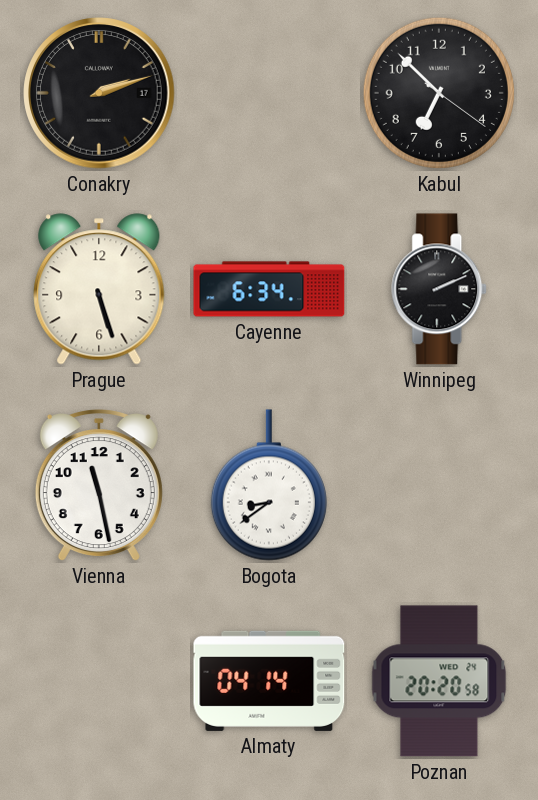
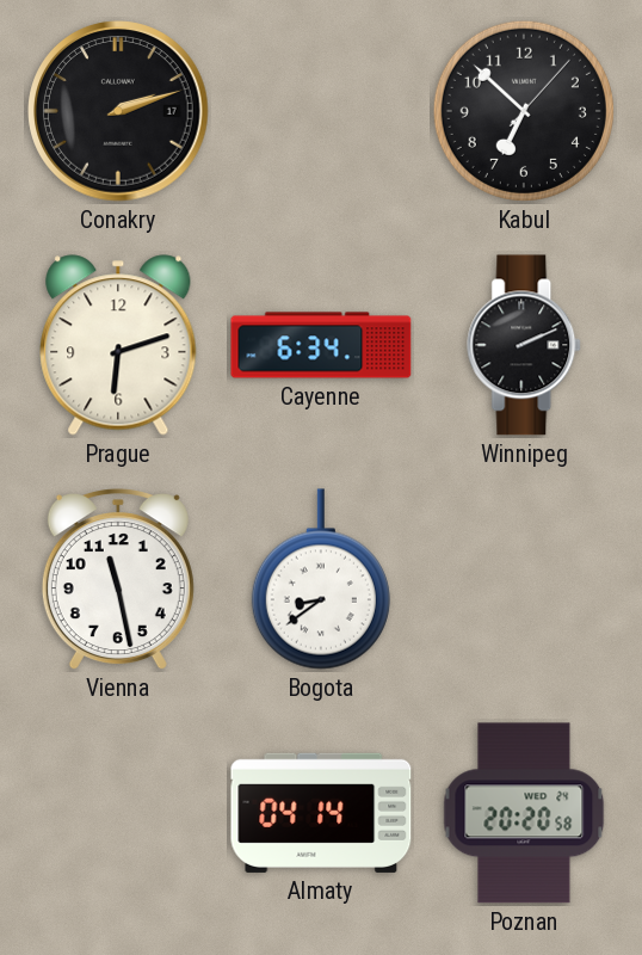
Kabul: 6:52:21 -> 6:52:07 (524, 111)
Prague: 5:27 -> 6:12 (118, 345)
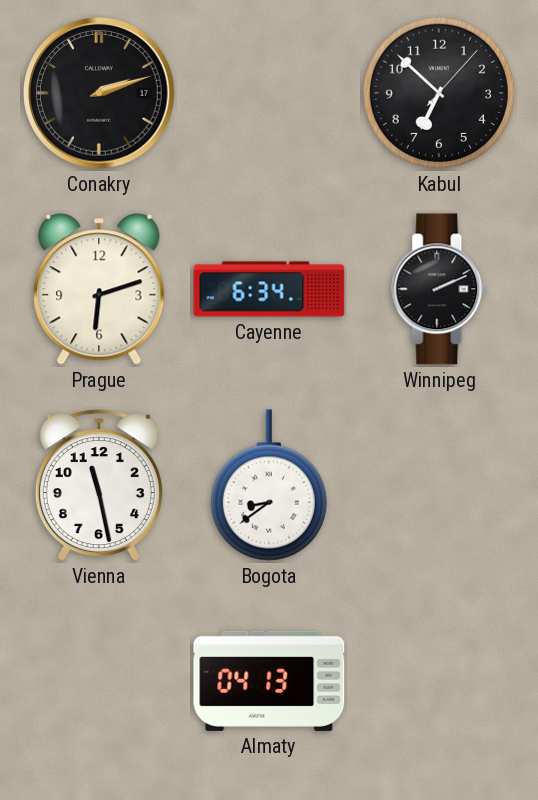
Almaty: 04:14 -> 04:13 (269, 681)
Poznan: 20:20 -> none (524, 813)
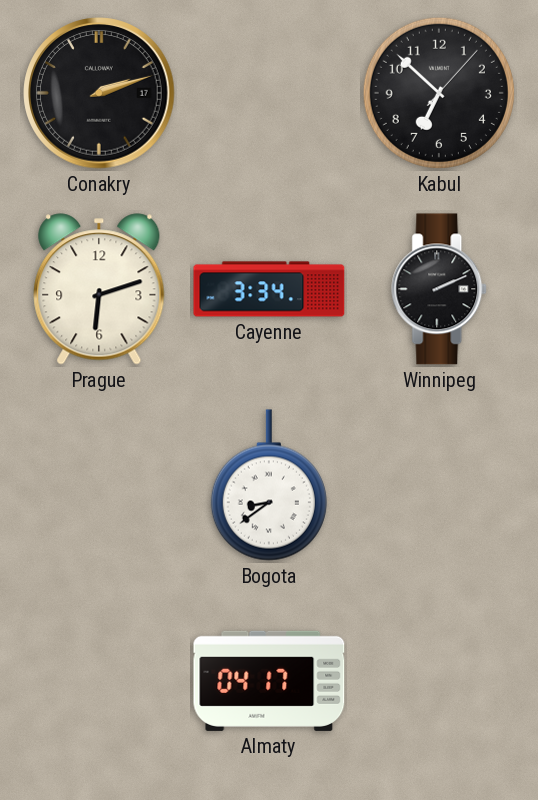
Cayenne: 6:34 -> 3:34 (269, 289)
Vienna: 11:28 -> none (99, 486)
Almaty: 04:13 -> 04:17 (269, 681)
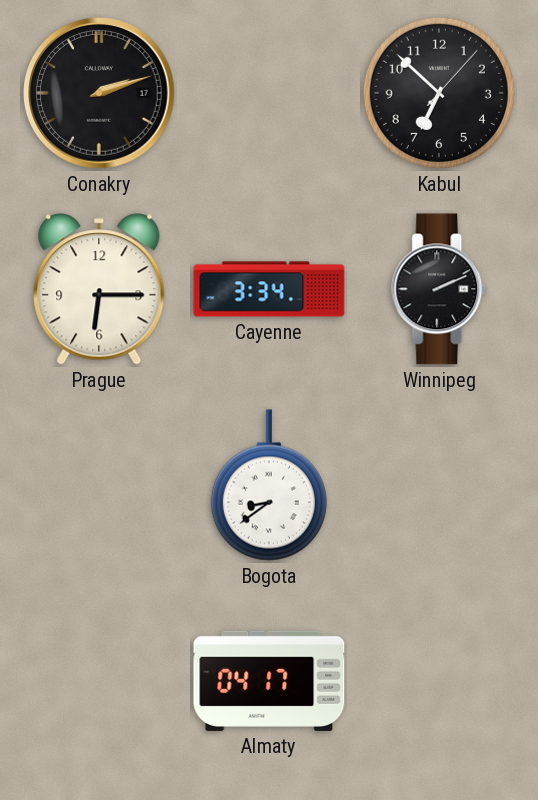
Prague: 6:12 -> 6:15 (99, 289)
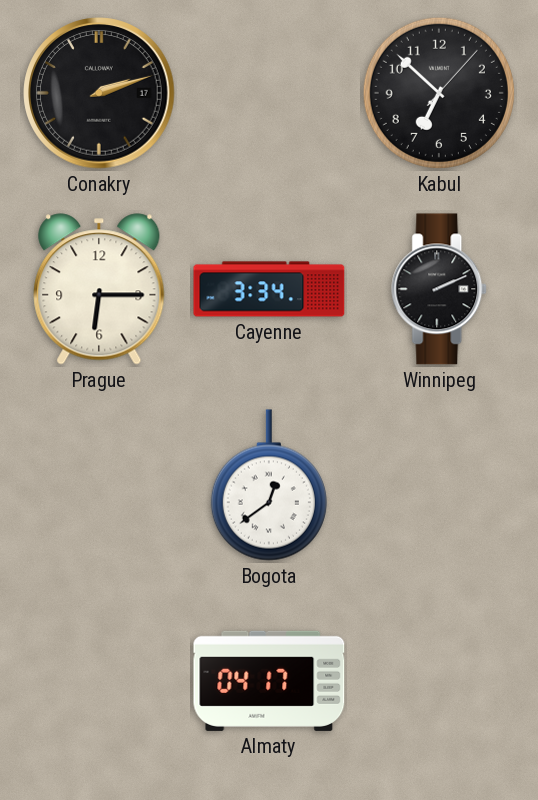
Bogota: 8:39 -> 12:39 (269, 485)
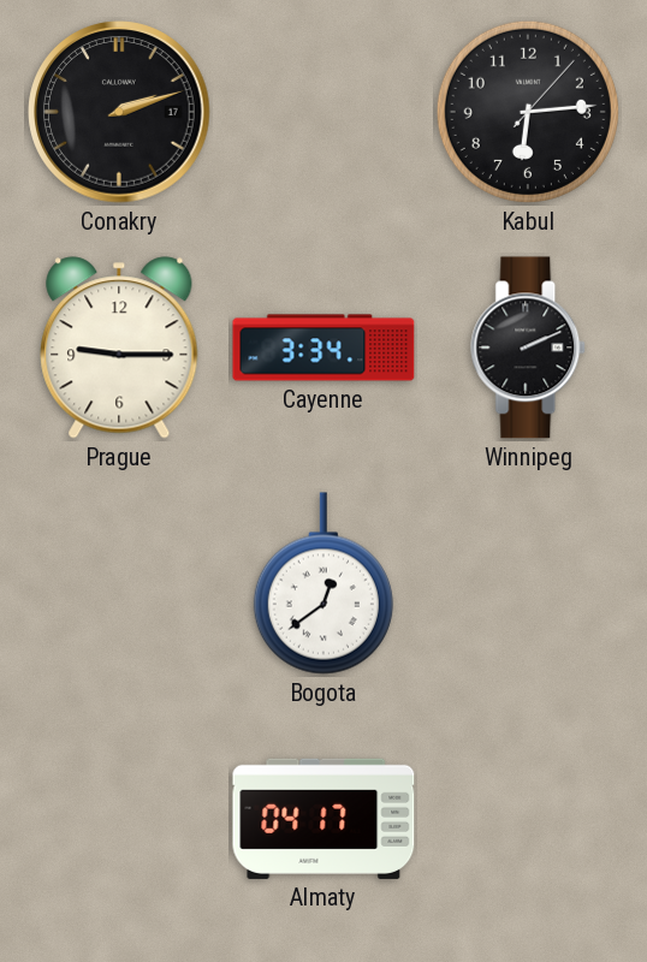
Kabul: 6:52 -> 6:14 (528, 112)
Prague: 6:15 -> 9:15 (119, 348)
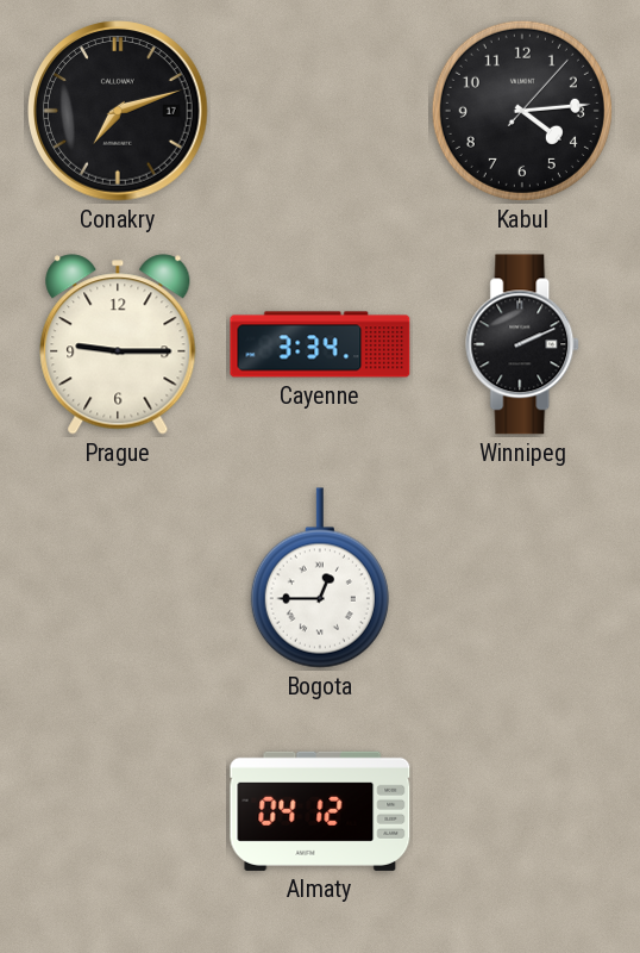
Conakry: 2:12 -> 7:12 (118, 111)
Kabul: 6:14 -> 4:14 (522, 111)
Bogota: 12:39 -> 12:45 (320, 578)
Almaty: 04:17 -> 04:12 (320, 811)
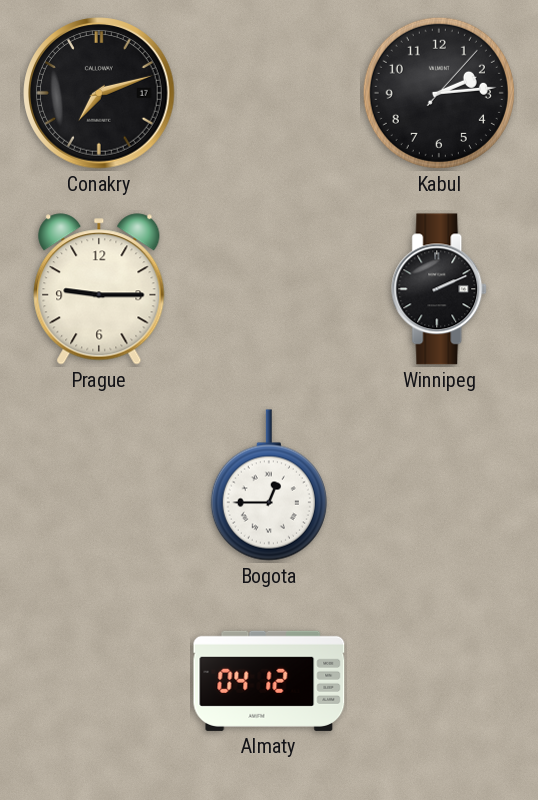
Kabul: 4:14 -> 2:14 (439, 93)
Cayenne: 3:34 -> none (320, 344)
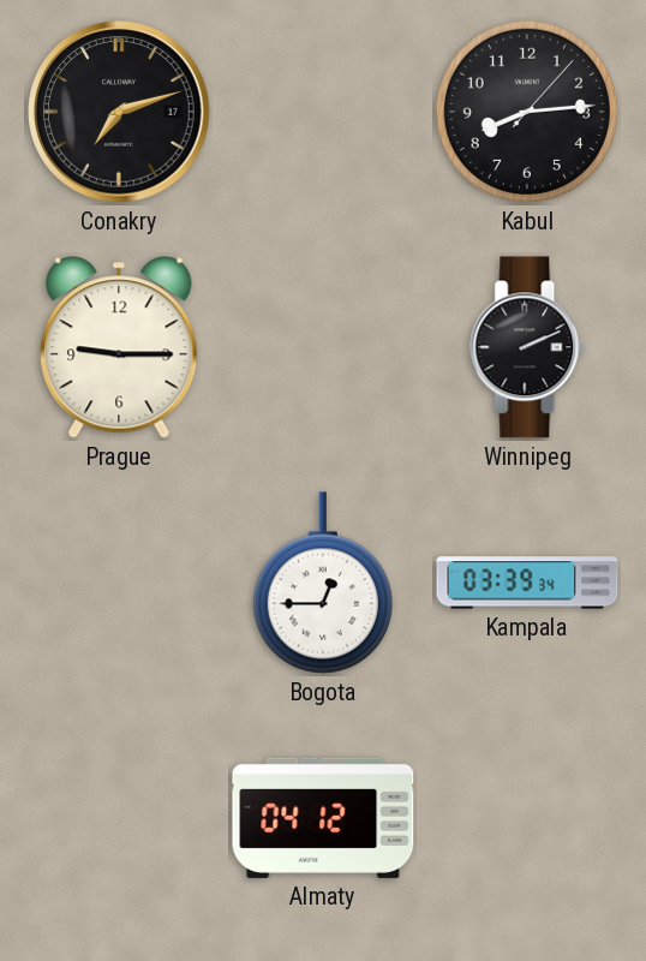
Kabul: 2:14 -> 8:14 (527, 112)
Kampala: none -> 03:39 (527, 583)
